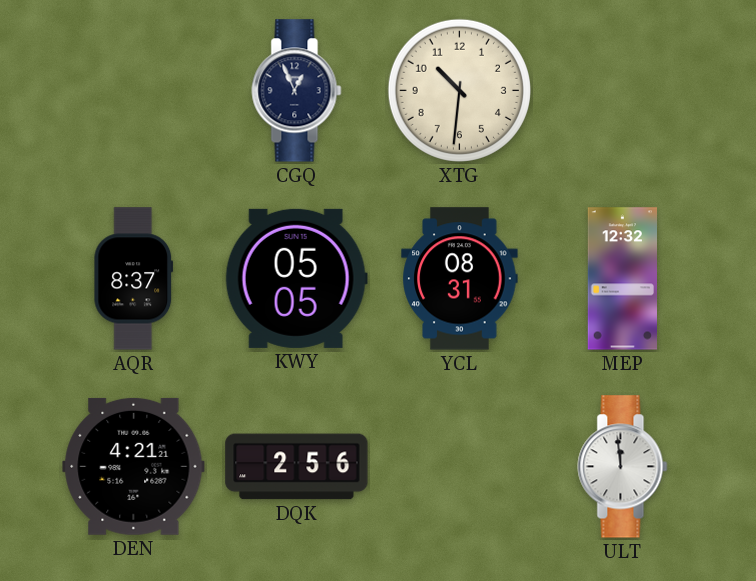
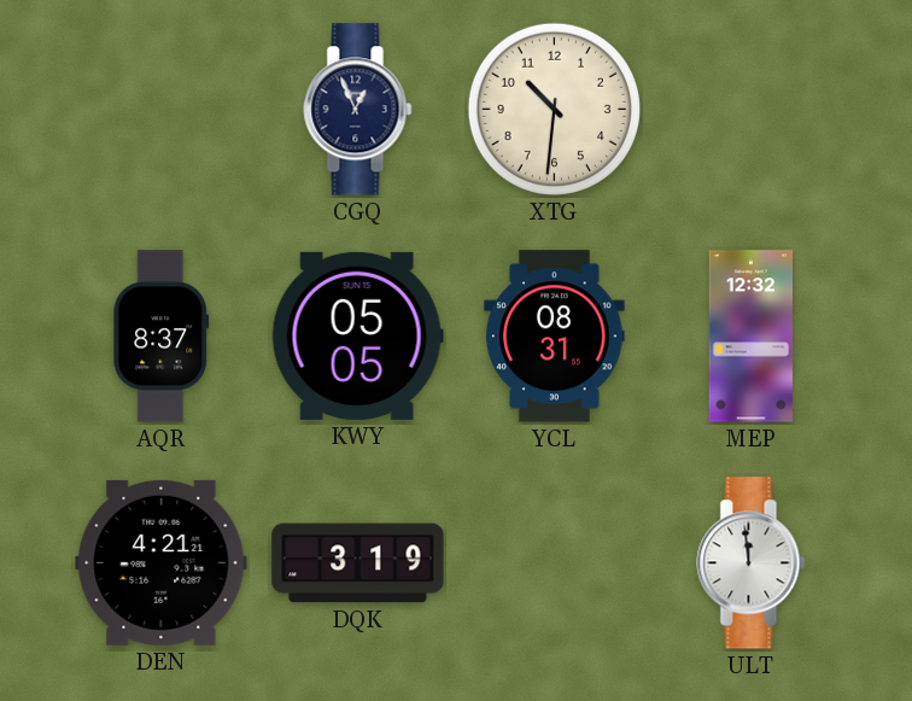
DQK: 2:56 -> 3:19 (358, 563)
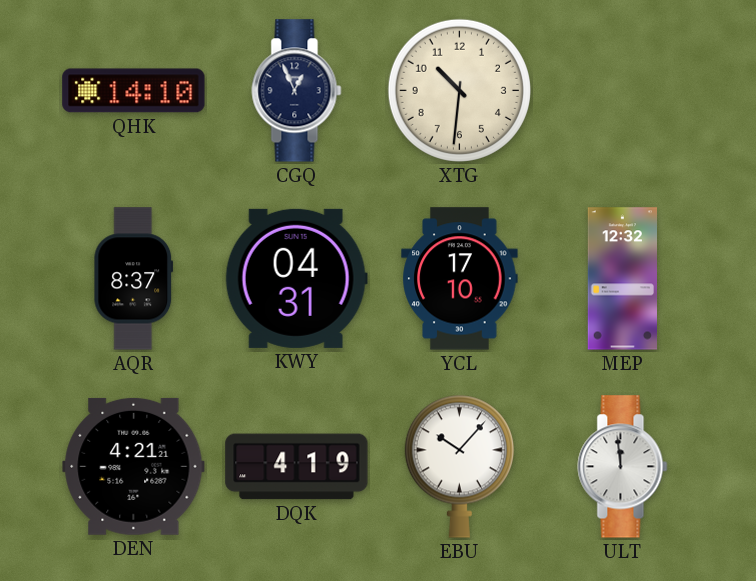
QHK: none -> 14:10 (134, 91)
KWY: 05:05 -> 04:31 (296, 278)
YCL: 08:31 -> 17:10 (460, 279)
DQK: 3:19 -> 4:19 (297, 467)
EBU: none -> 10:07 (459, 466)
